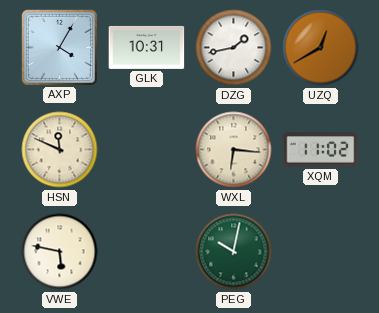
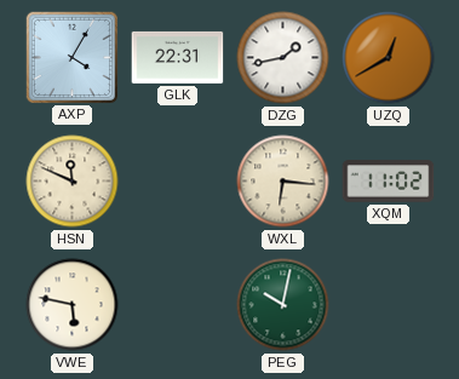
GLK: 10:31 -> 22:31 (178, 57)
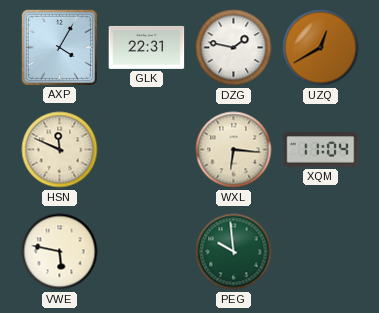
DZG: 1:43 -> 1:47 (234, 48)
XQM: 11:02 -> 11:04 (321, 150)
PEG: 10:02 -> 9:59 (234, 252)
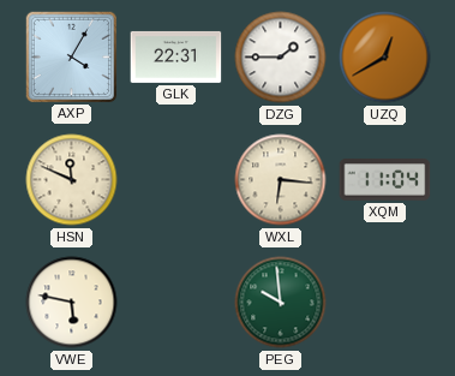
DZG: 1:47 -> 1:45 (281, 58)
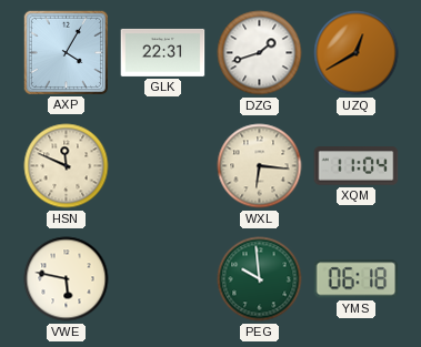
DZG: 1:45 -> 1:42 (260, 53)
YMS: none -> 06:18 (357, 279)
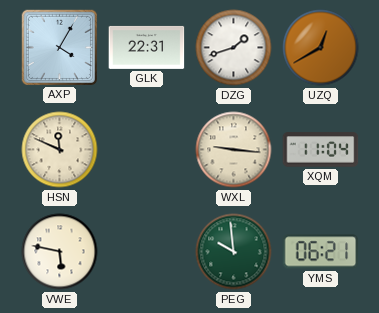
WXL: 6:16 -> 9:16 (234, 150)
YMS: 06:18 -> 06:21 (321, 252)
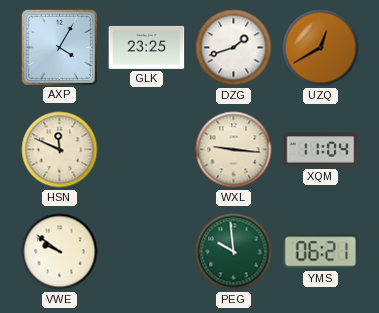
GLK: 22:31 -> 23:25 (147, 47)
VWE: 5:47 -> 9:51 (60, 252)
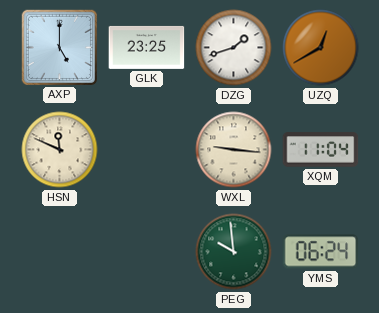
AXP: 4:05 -> 5:00 (59, 47)
VWE: 9:51 -> none (60, 252)
YMS: 06:21 -> 06:24 (321, 252)
